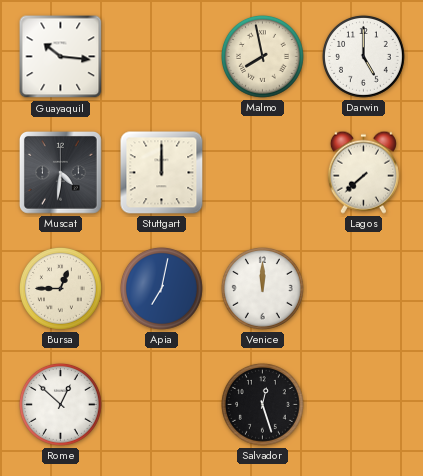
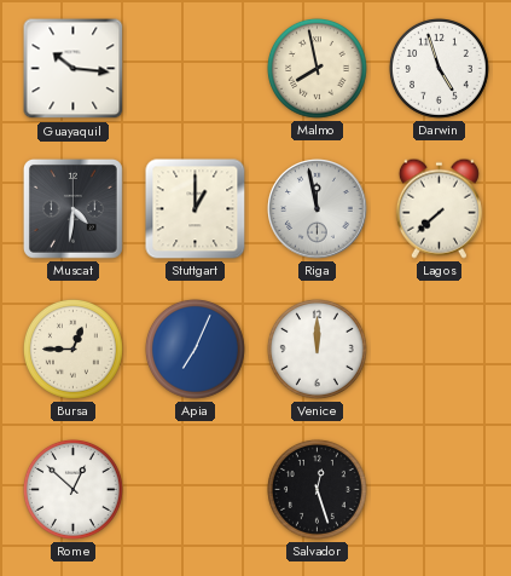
Darwin: 5:00 -> 4:57 (439, 68)
Stuttgart: 12:00 -> 1:00 (196, 209)
Riga: none -> 11:58 (318, 209)
Apia: 7:02 -> 7:04 (194, 349)
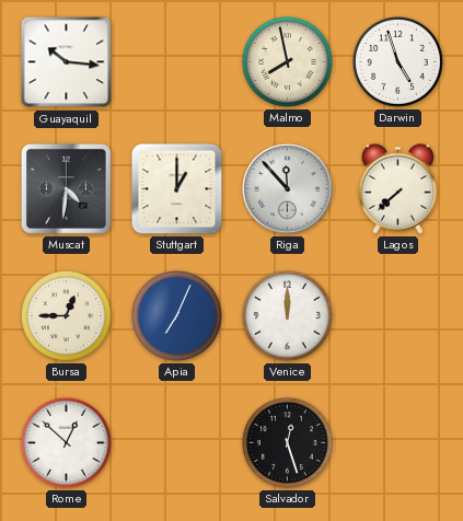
Riga: 11:58 -> 11:53 (288, 189)
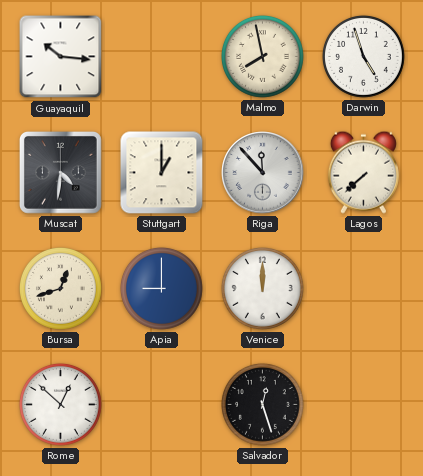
Bursa: 12:45 -> 12:42 (60, 288)
Apia: 7:04 -> 9:00 (161, 288)
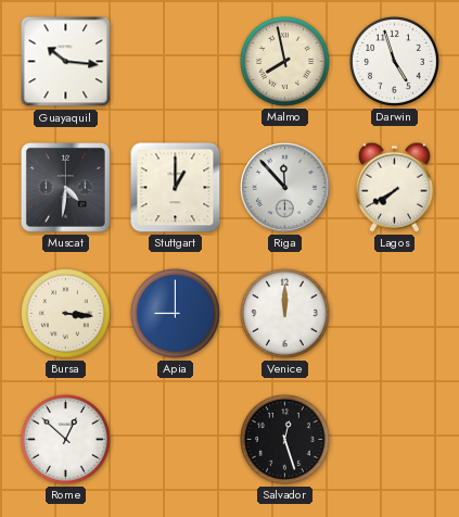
Lagos: 7:38 -> 7:40 (394, 187)
Bursa: 12:42 -> 3:16 (65, 313)
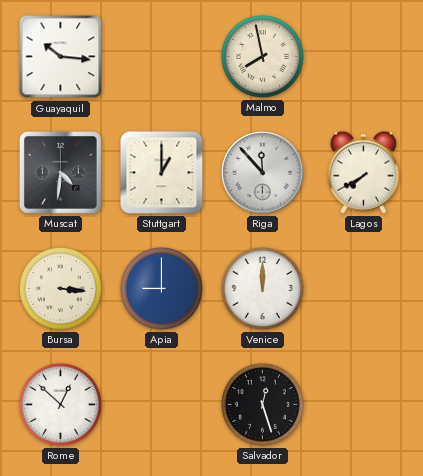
Darwin: 4:57 -> none (394, 61)
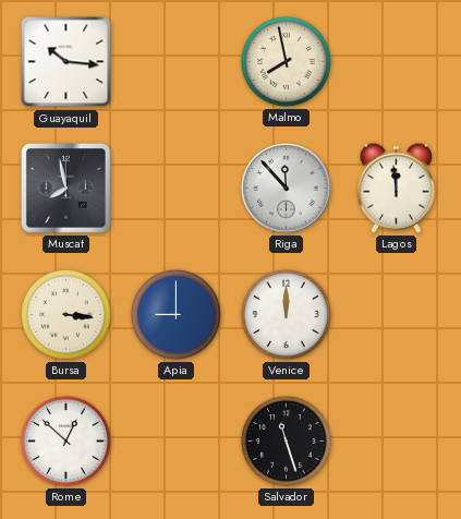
Muscat: 4:31 -> 7:58 (65, 188)
Stuttgart: 1:00 -> none (162, 173)
Lagos: 7:40 -> 11:59 (396, 188)
Salvador: 12:27 -> 11:27 (286, 440)
